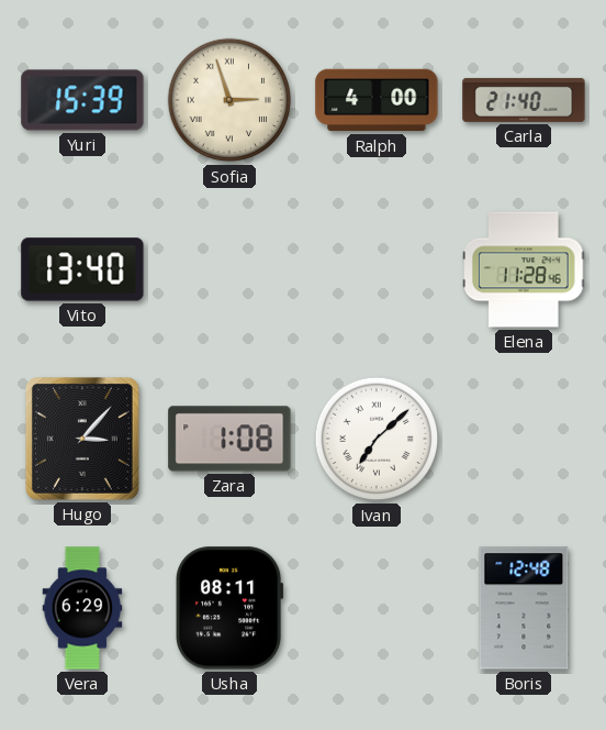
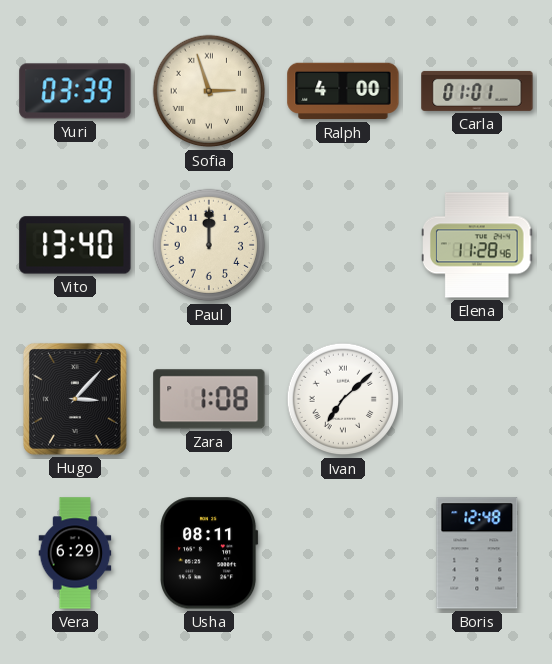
Yuri: 15:39 -> 03:39 (75, 91)
Carla: 21:40 -> 01:01 (477, 91)
Paul: none -> 12:00 (209, 245)
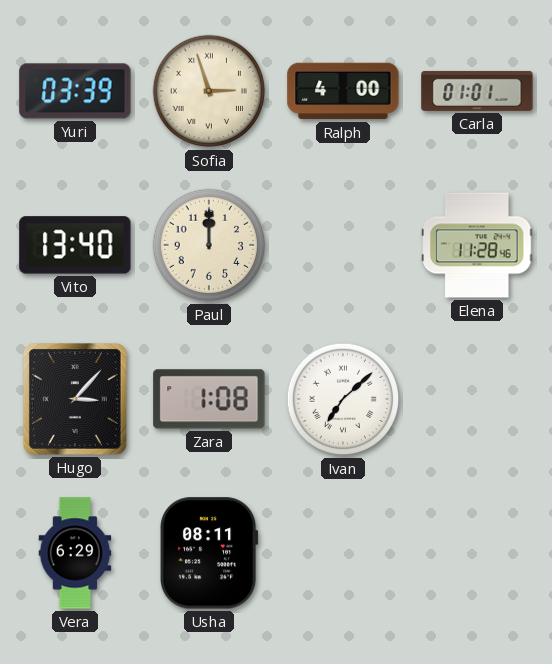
Boris: 12:48 -> none (477, 553)
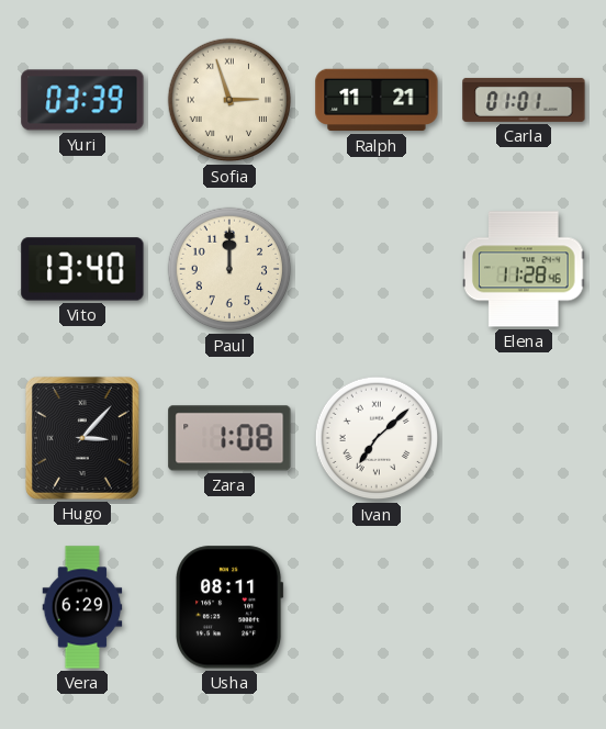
Ralph: 4:00 -> 11:21 (377, 100)
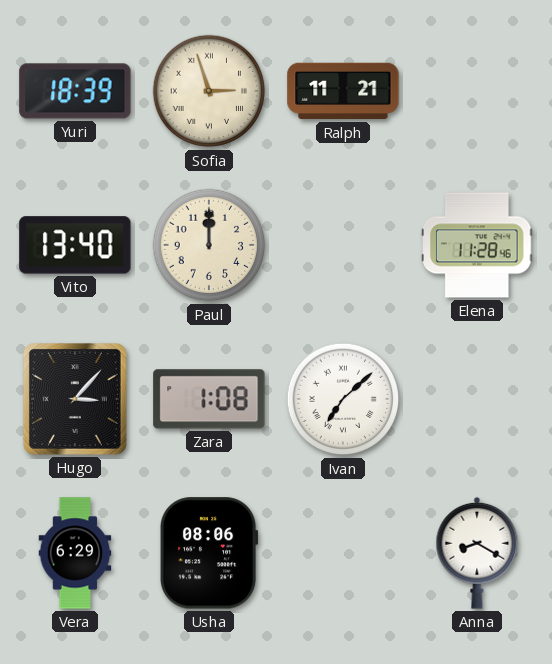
Yuri: 03:39 -> 18:39 (75, 91)
Carla: 01:01 -> none (524, 100)
Usha: 08:11 -> 08:06 (210, 553)
Anna: none -> 8:20 (477, 553)
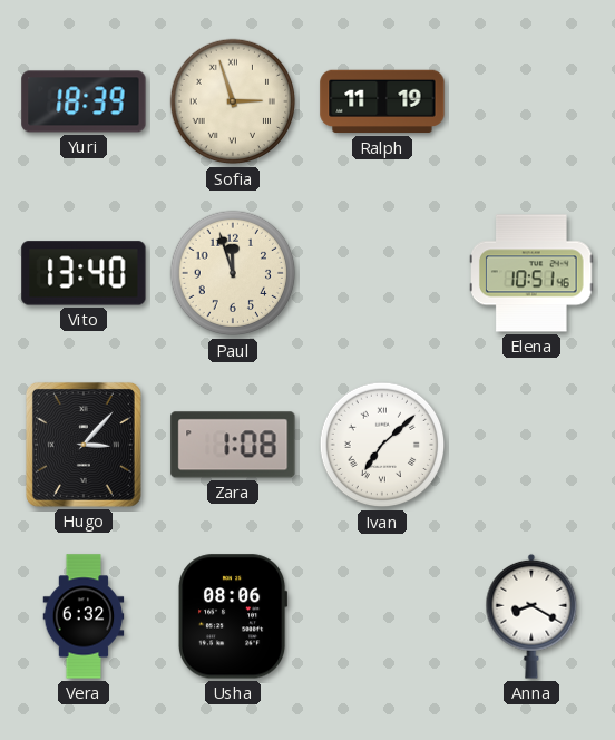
Ralph: 11:21 -> 11:19 (382, 101)
Paul: 12:00 -> 11:57 (233, 273)
Elena: 11:28 -> 10:51 (533, 273)
Vera: 6:29 -> 6:32 (84, 616)
